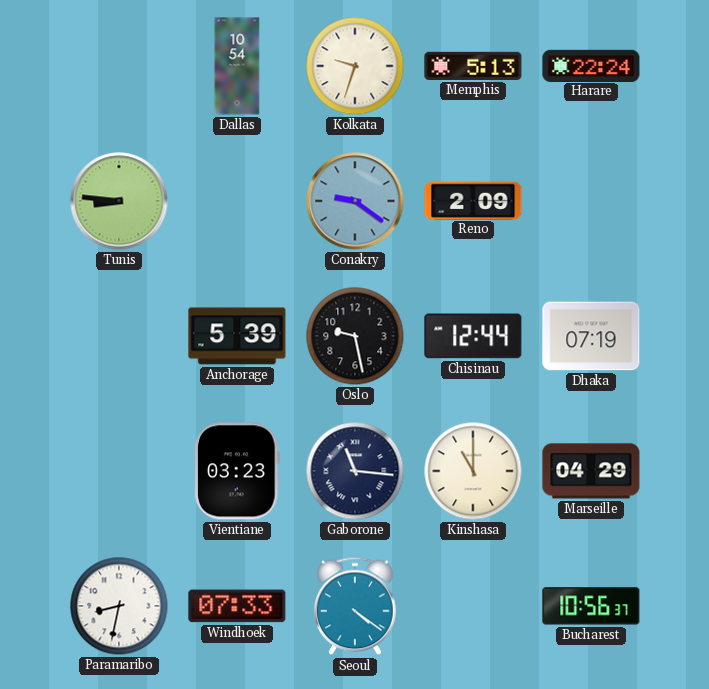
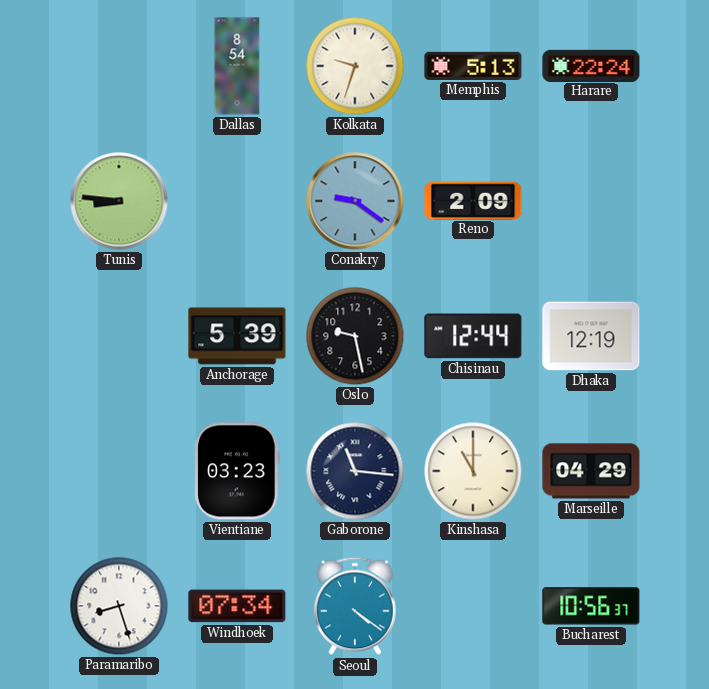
Dallas: 10:54 -> 8:54 (237, 66)
Dhaka: 07:19 -> 12:19 (591, 336)
Paramaribo: 8:32 -> 8:27 (119, 606)
Windhoek: 07:33 -> 07:34 (237, 606)
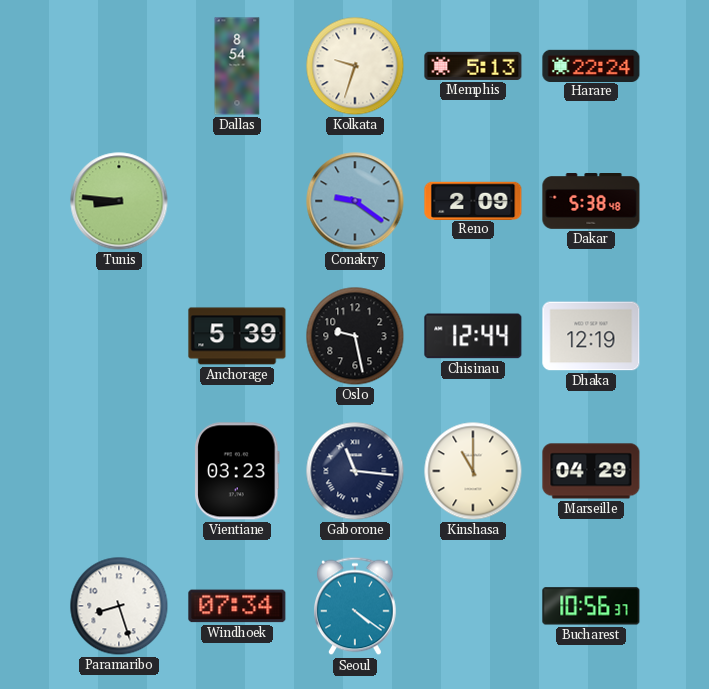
Dakar: none -> 5:38 (591, 201)
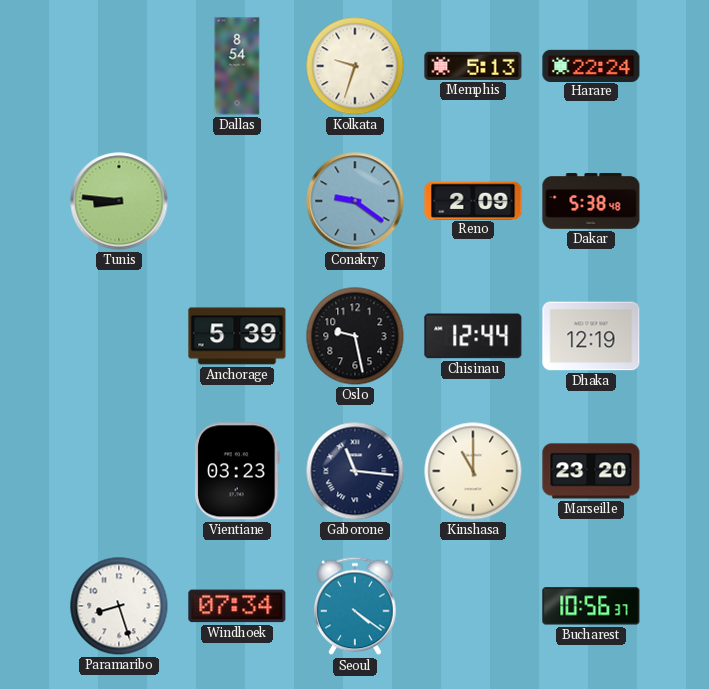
Marseille: 04:29 -> 23:20 (591, 471)
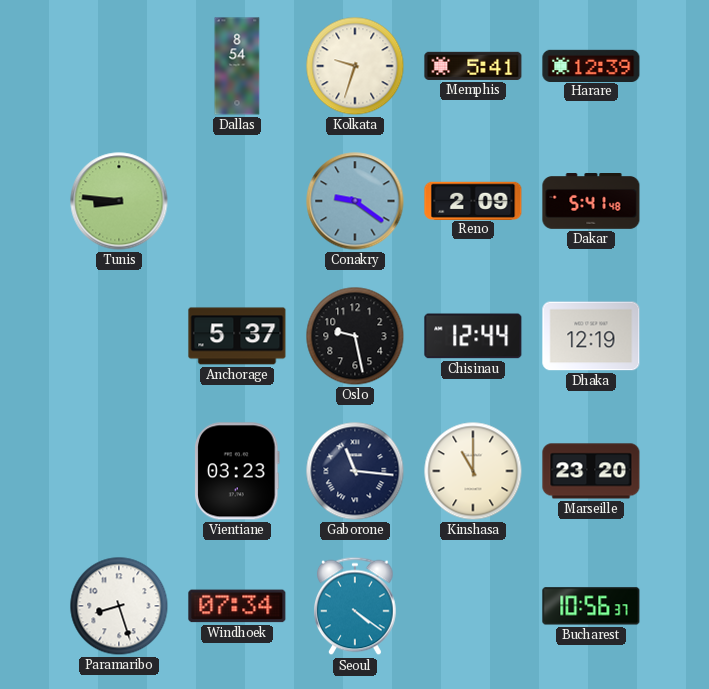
Memphis: 5:13 -> 5:41 (473, 66)
Harare: 22:24 -> 12:39 (591, 65)
Dakar: 5:38 -> 5:41 (591, 201)
Anchorage: 5:39 -> 5:37 (237, 336)
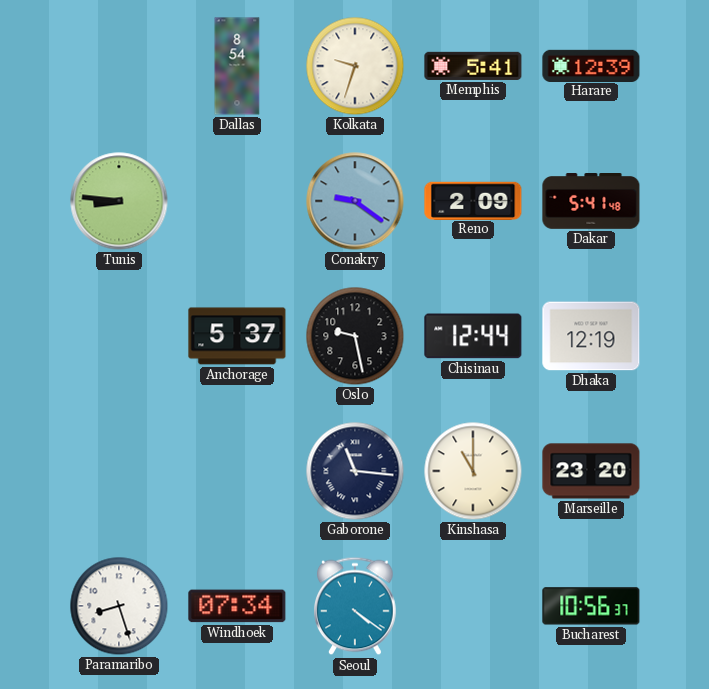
Vientiane: 03:23 -> none (237, 471)
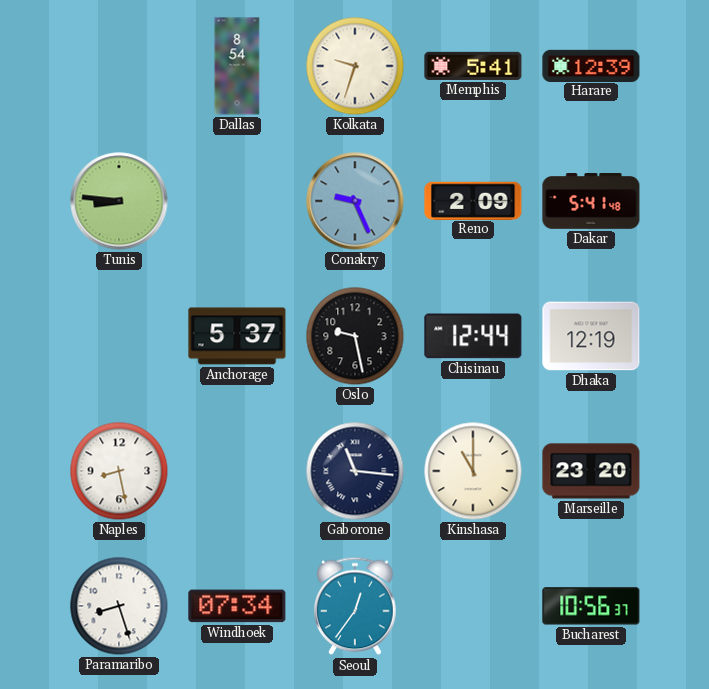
Conakry: 9:21 -> 9:26 (355, 201)
Naples: none -> 8:28 (119, 471)
Seoul: 4:21 -> 12:36 (356, 606)
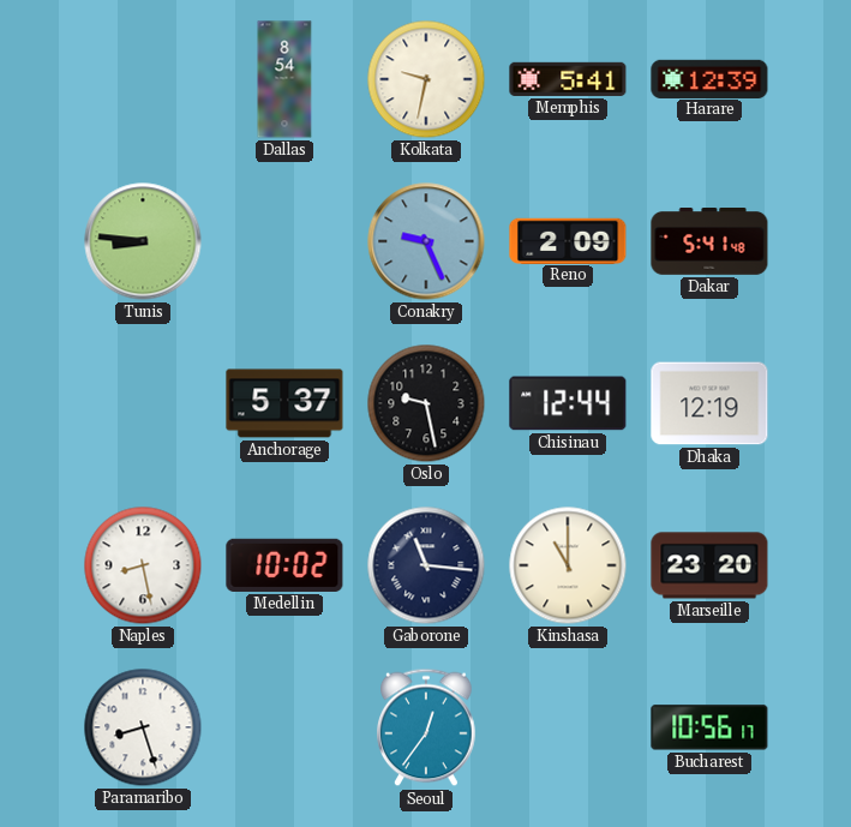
Kolkata: 9:33 -> 9:32 (426, 79)
Medellin: none -> 10:02 (284, 565)
Windhoek: 07:34 -> none (237, 606)
Bucharest: 10:56:37 -> 10:56:17 (709, 727)
